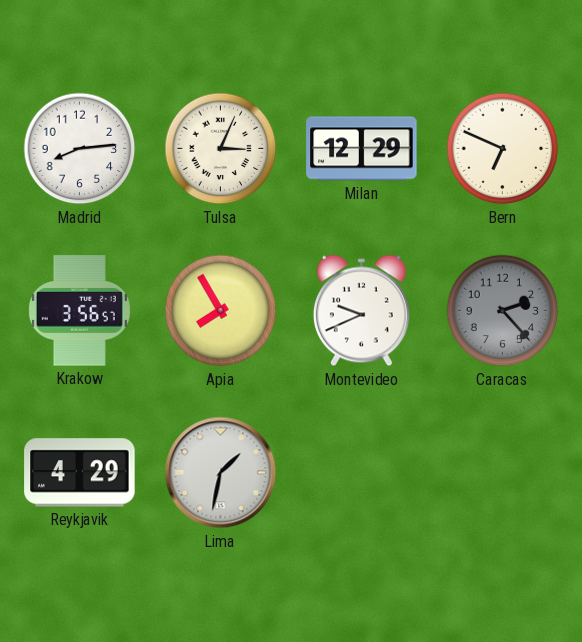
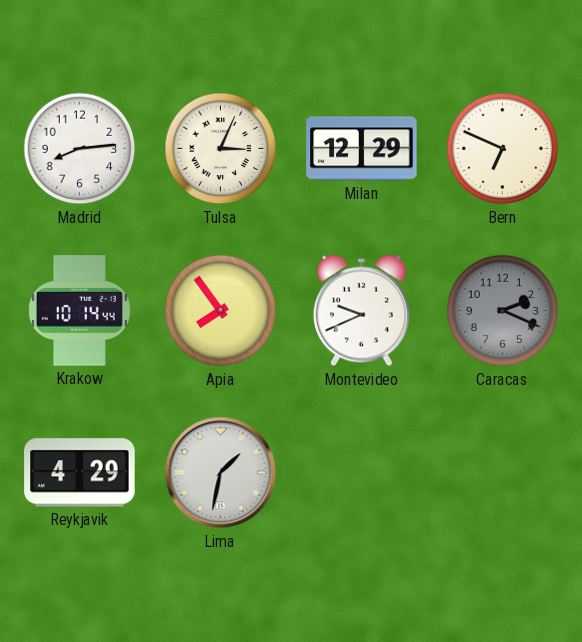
Krakow: 3:56 -> 10:14 (79, 311)
Apia: 7:55 -> 7:54 (221, 311)
Caracas: 2:23 -> 2:19 (503, 311)
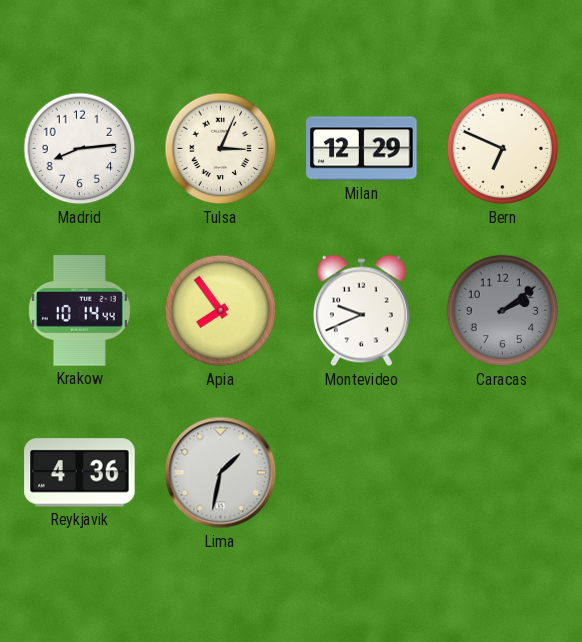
Caracas: 2:19 -> 2:09 (503, 311)
Reykjavik: 4:29 -> 4:36 (80, 473)
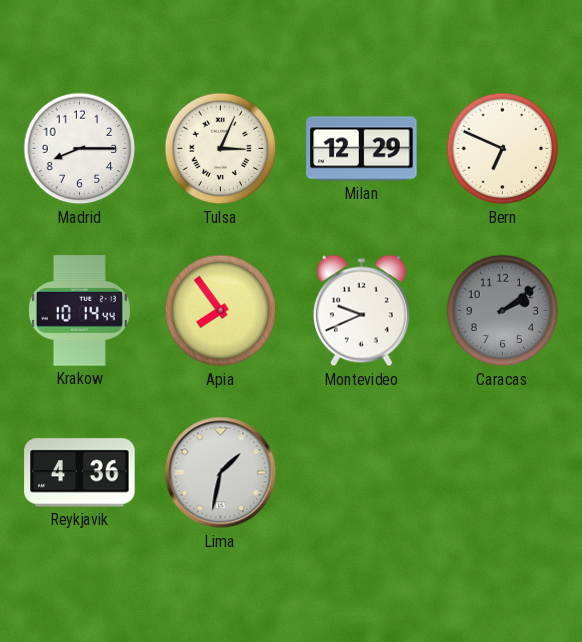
Madrid: 8:14 -> 8:15 (80, 149)
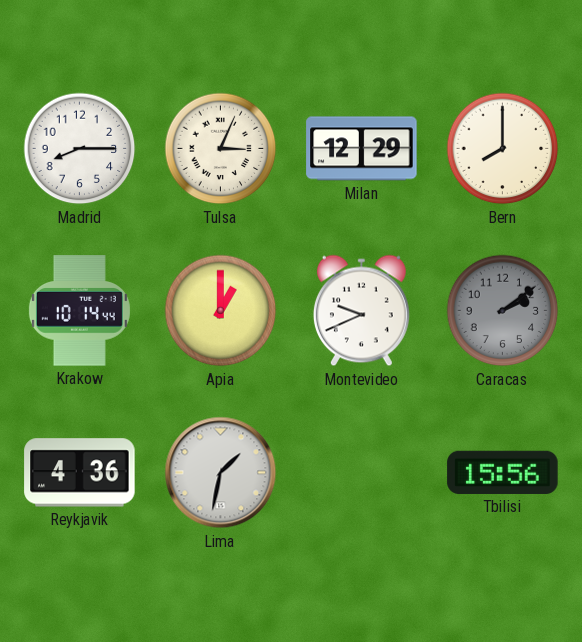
Bern: 6:49 -> 8:00 (503, 149)
Apia: 7:54 -> 1:00 (221, 311)
Tbilisi: none -> 15:56 (503, 472)
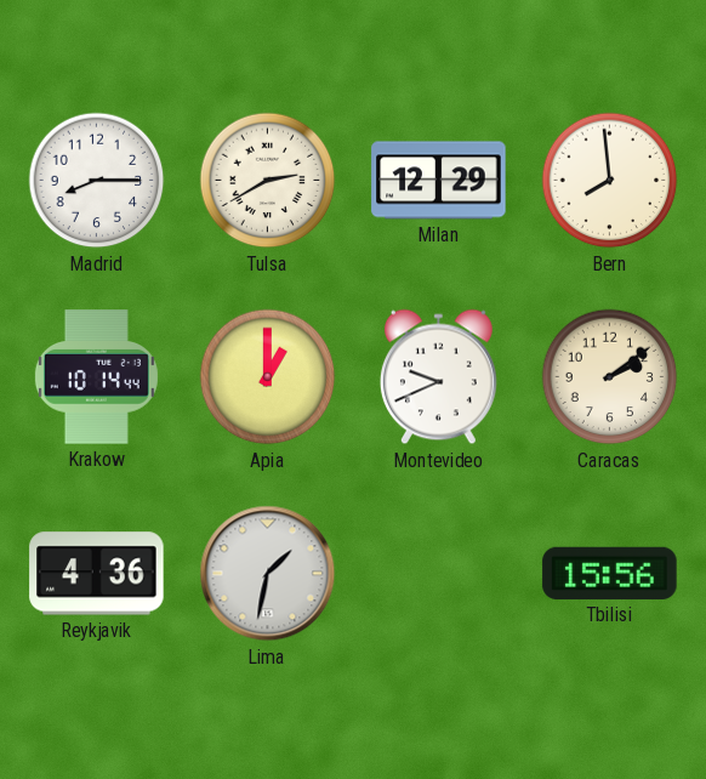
Tulsa: 3:04 -> 2:40 (268, 181)
Bern: 8:00 -> 7:59 (610, 181)
Caracas dial: grey -> cream (610, 377)
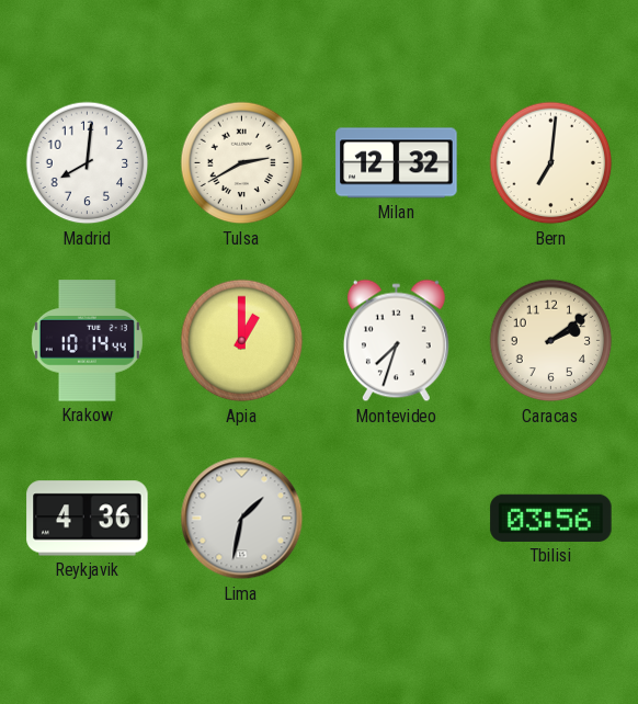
Madrid: 8:15 -> 8:01 (88, 163)
Milan: 12:29 -> 12:32 (397, 163)
Bern: 7:59 -> 7:01 (551, 163)
Montevideo: 9:41 -> 7:33 (396, 341)
Tbilisi: 15:56 -> 03:56 (551, 518)
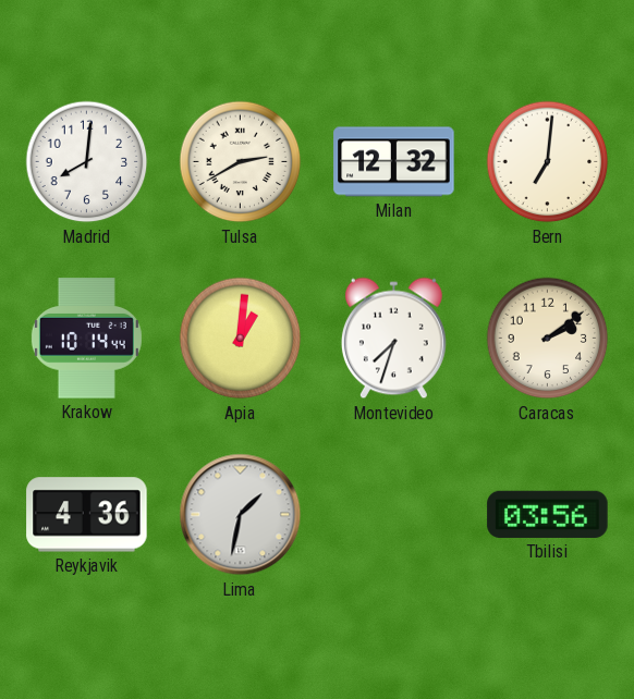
Apia: 1:00 -> 1:01 (241, 339)
